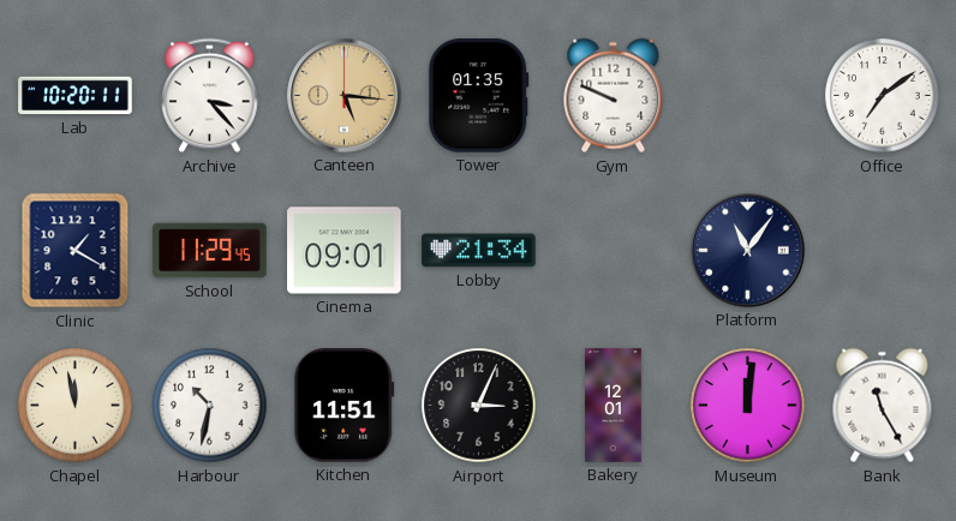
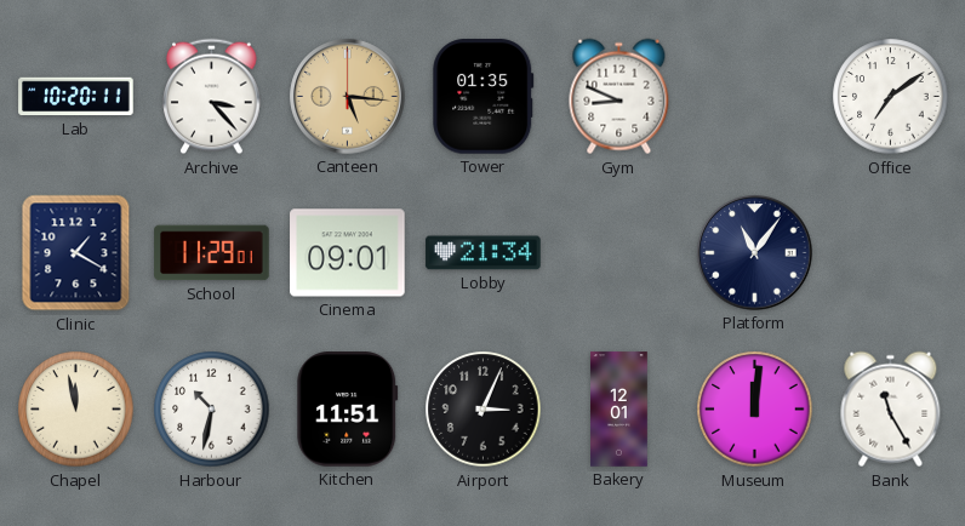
Gym: 9:49 -> 8:49 (619, 97)
School: 11:29:45 -> 11:29:01 (212, 253)
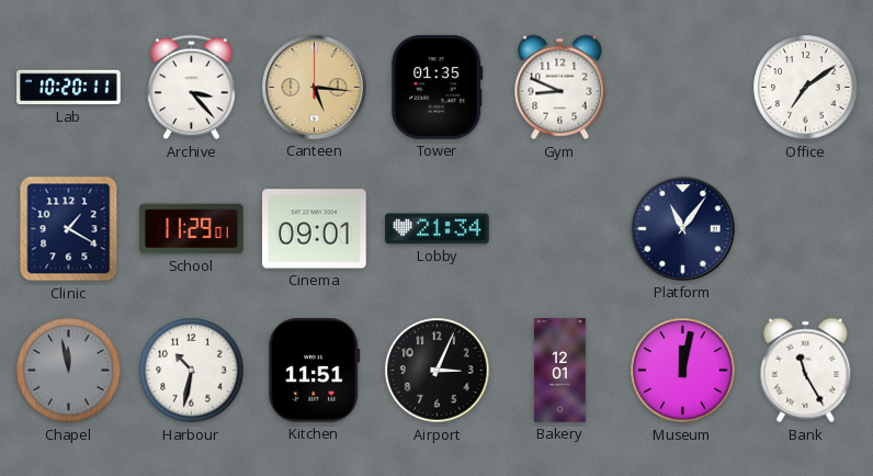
Chapel dial: cream -> grey (69, 371)
Museum: 12:01 -> 12:02 (683, 371)
